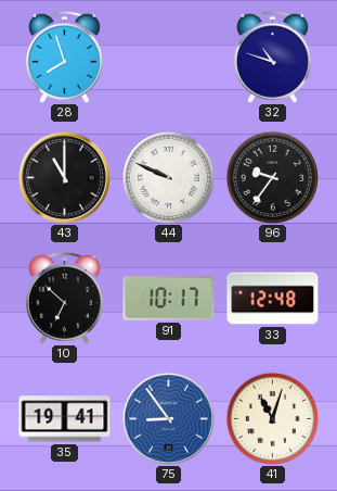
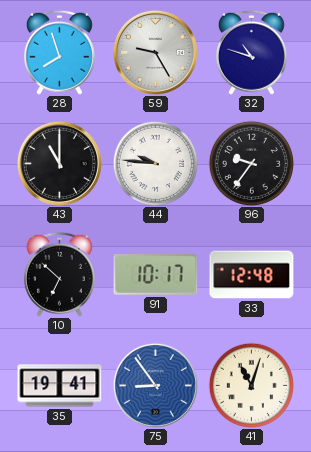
59: none -> 9:25 (155, 52)
44: 9:49 -> 9:46 (155, 163)
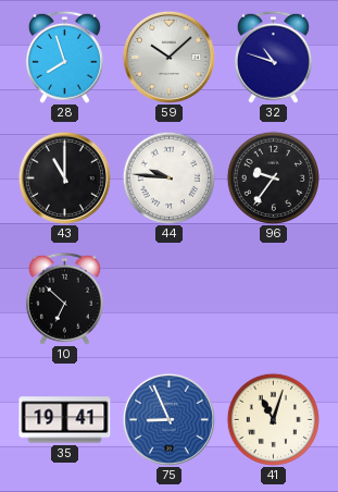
59: 9:25 -> 10:08 (168, 57)
91: 10:17 -> none (156, 275)
33: 12:48 -> none (252, 275)
75: 8:54 -> 8:56 (168, 419)
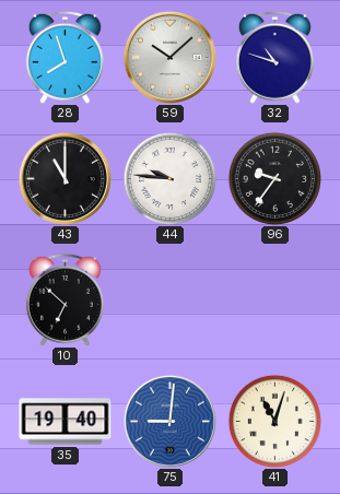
35: 19:41 -> 19:40 (66, 422)
75: 8:56 -> 9:01 (169, 421)
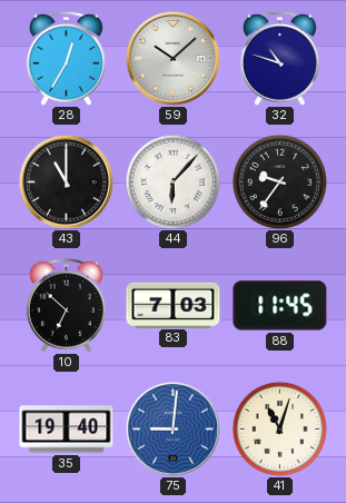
28: 7:57 -> 12:35 (66, 58)
44: 9:46 -> 6:07 (172, 181)
83: none -> 7:03 (174, 305)
88: none -> 11:45 (280, 306)
